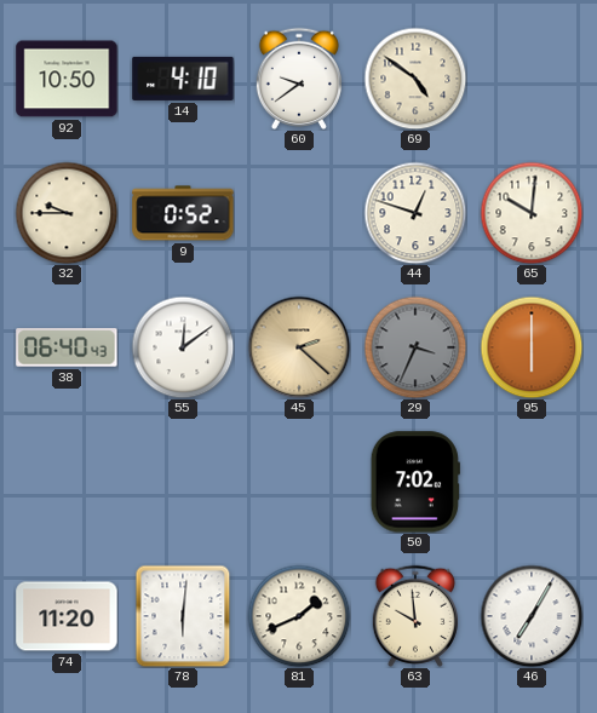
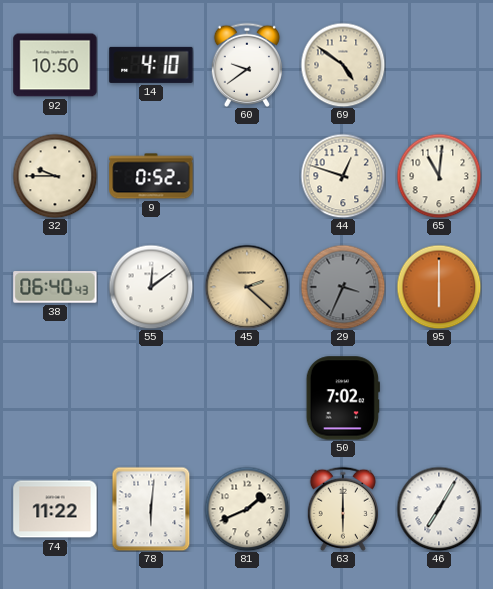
65: 10:01 -> 11:01 (439, 176)
74: 11:20 -> 11:22 (55, 509)
63: 9:59 -> 6:00 (342, 509)
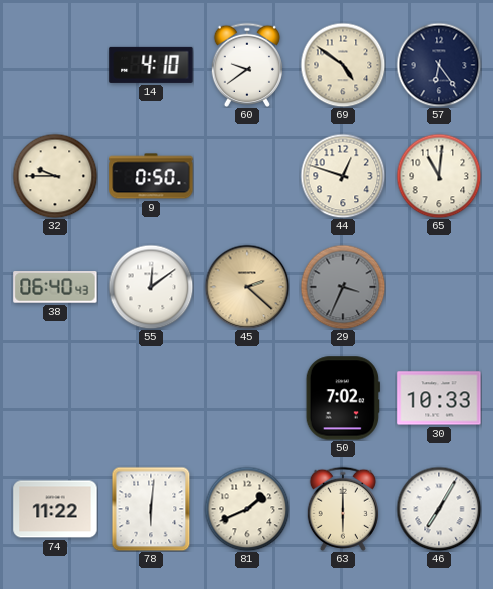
92: 10:50 -> none (55, 65)
57: none -> 6:24 (439, 65)
9: 0:52 -> 0:50 (151, 176)
95: 6:00 -> none (439, 287)
30: none -> 10:33 (439, 398)
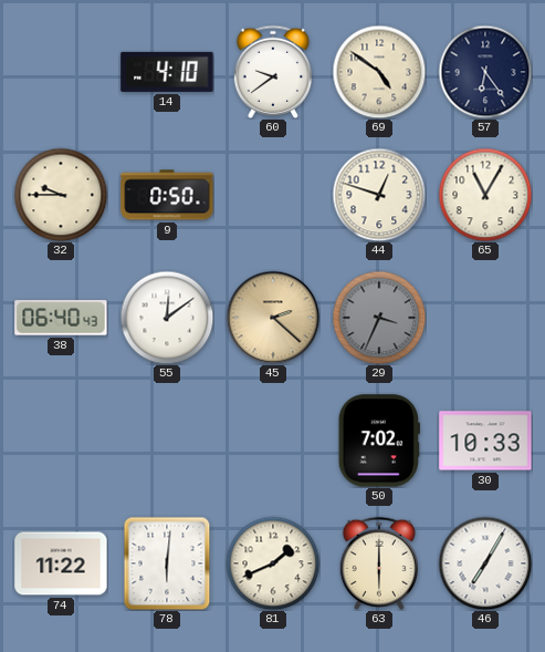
65: 11:01 -> 11:05 (485, 195)
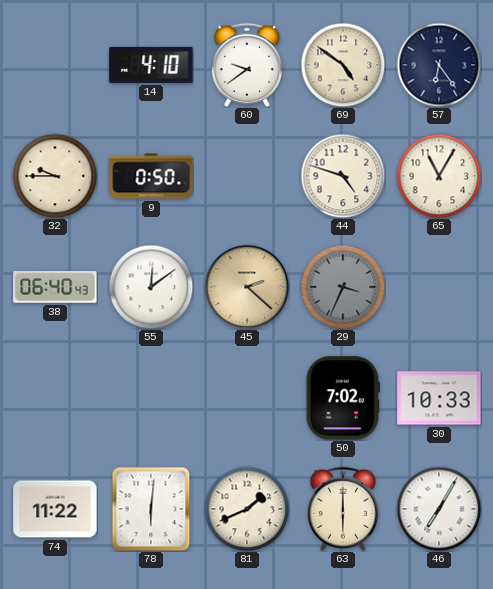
44: 12:48 -> 4:48 (343, 176)
